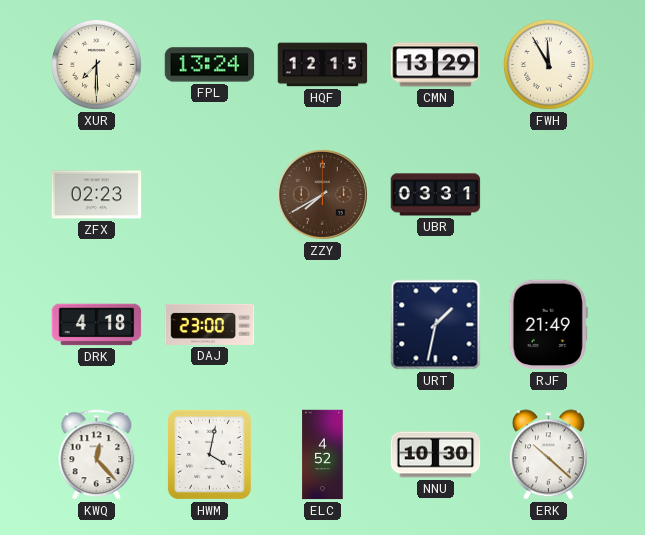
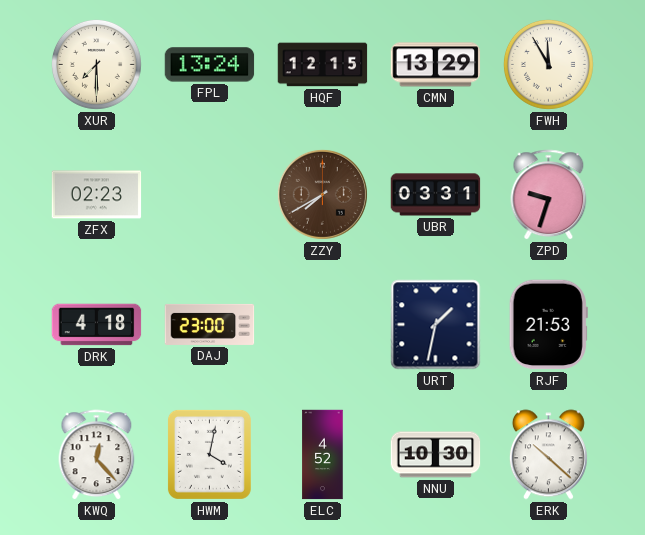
ZPD: none -> 9:33 (549, 195)
RJF: 21:49 -> 21:53 (548, 325)
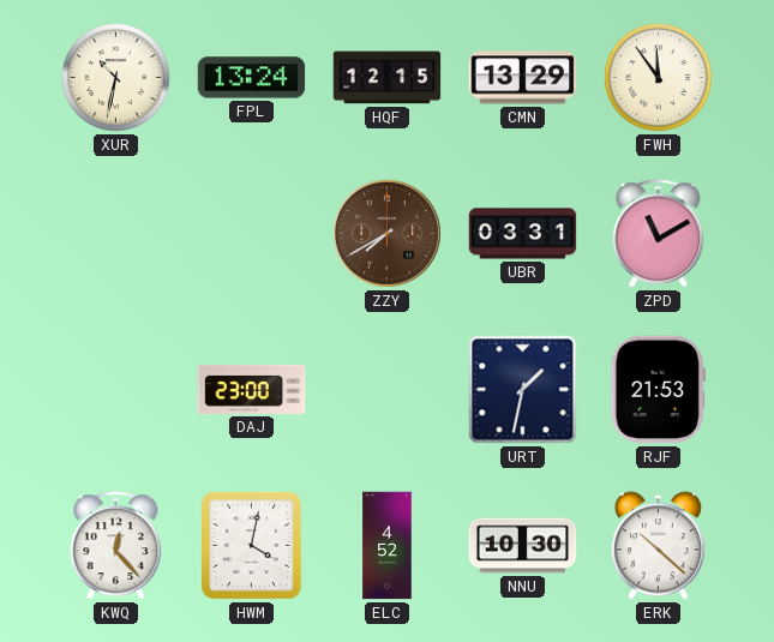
XUR: 7:30 -> 10:32 (115, 77)
FWH: 11:55 -> 11:54 (658, 77)
ZFX: 02:23 -> none (97, 195)
ZPD: 9:33 -> 11:10 (659, 234)
DRK: 4:18 -> none (97, 325)
